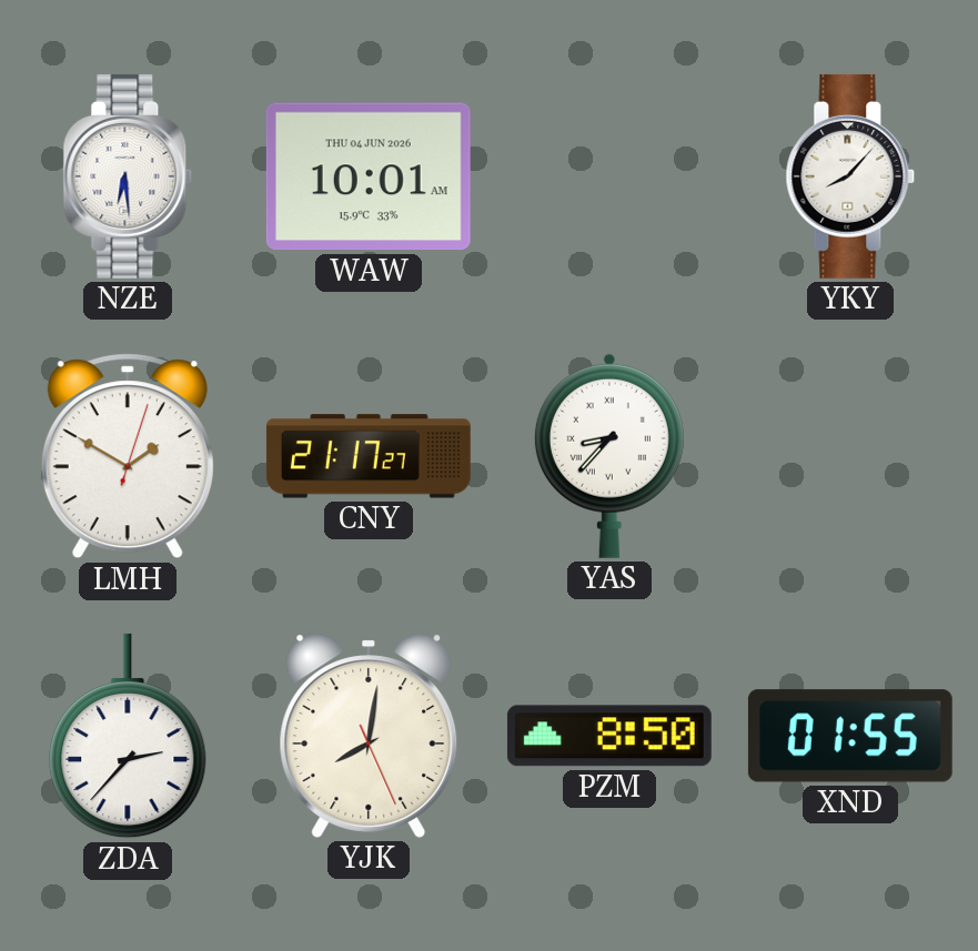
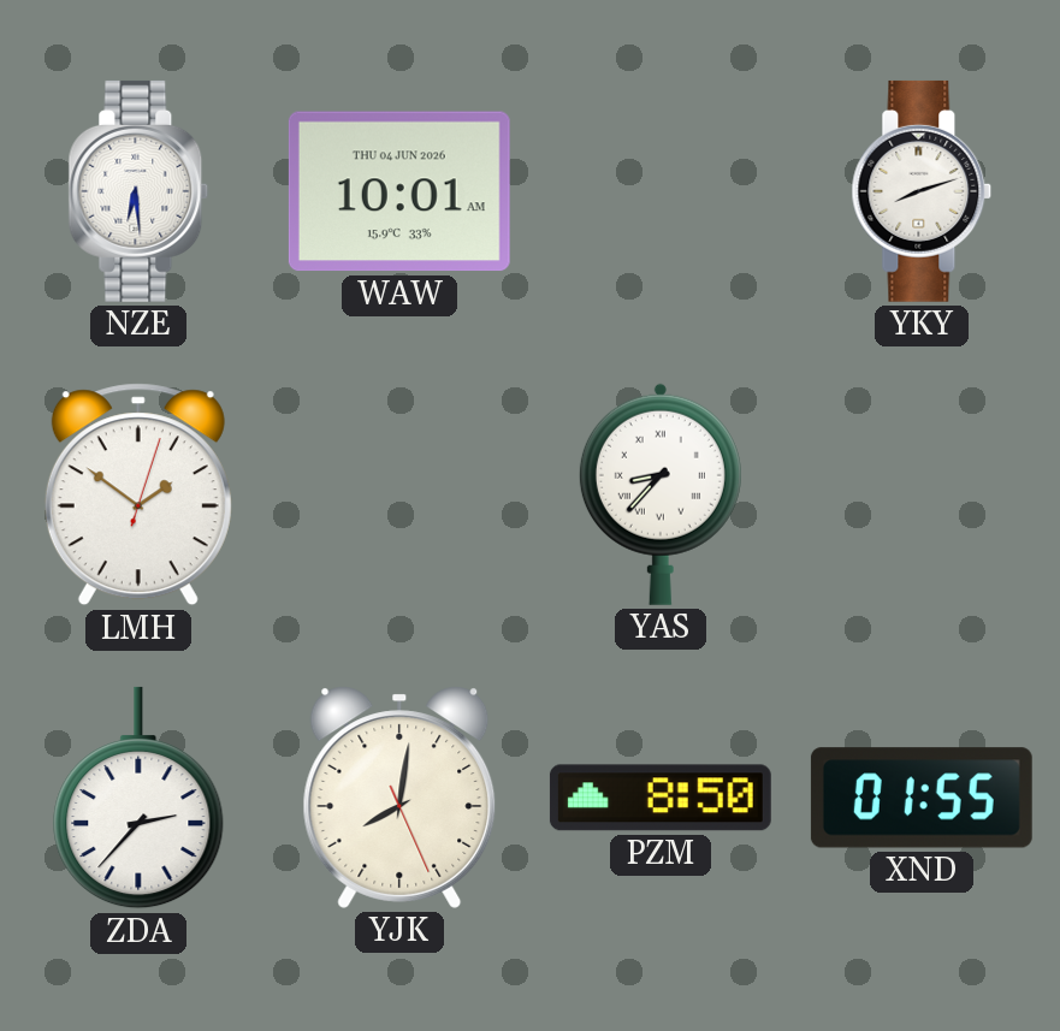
YKY: 8:07 -> 8:12 (922, 191)
LMH: 1:50 -> 1:51 (138, 494)
CNY: 21:17 -> none (369, 456)
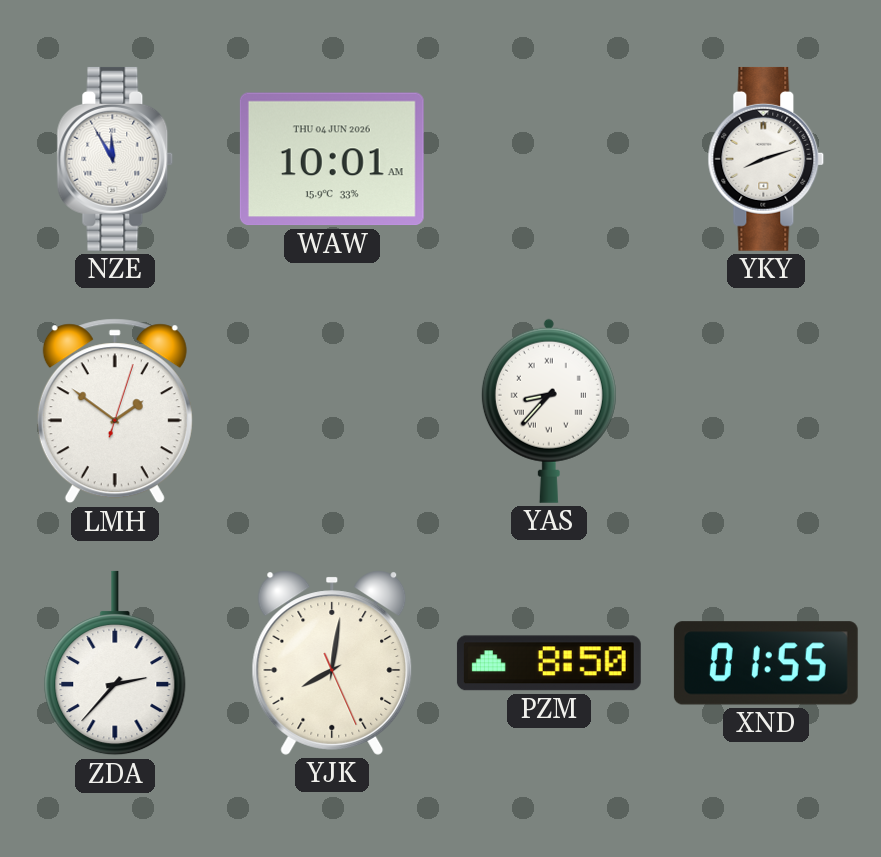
NZE: 6:29 -> 11:55 (115, 159)
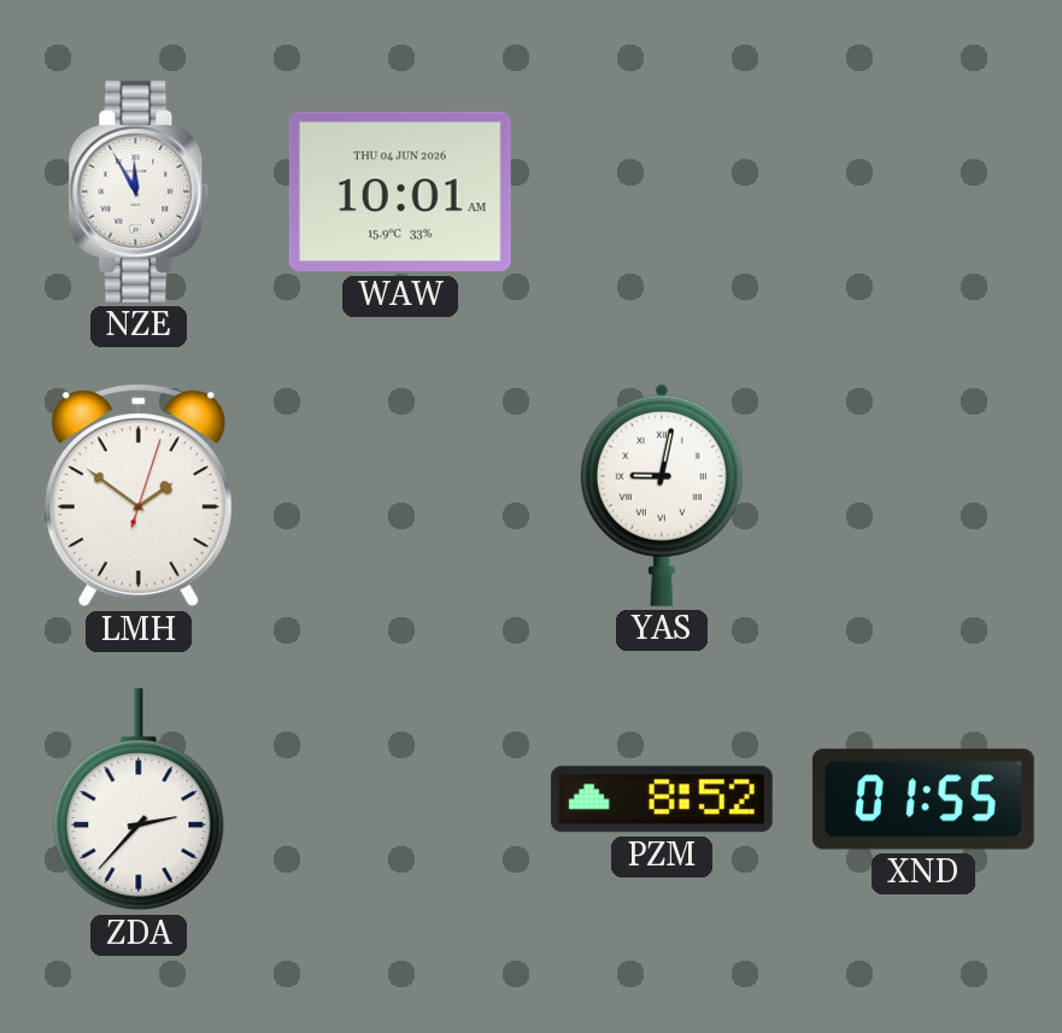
YKY: 8:12 -> none (766, 159)
YAS: 8:37 -> 9:02 (662, 495)
YJK: 8:01 -> none (332, 663)
PZM: 8:50 -> 8:52 (662, 799)
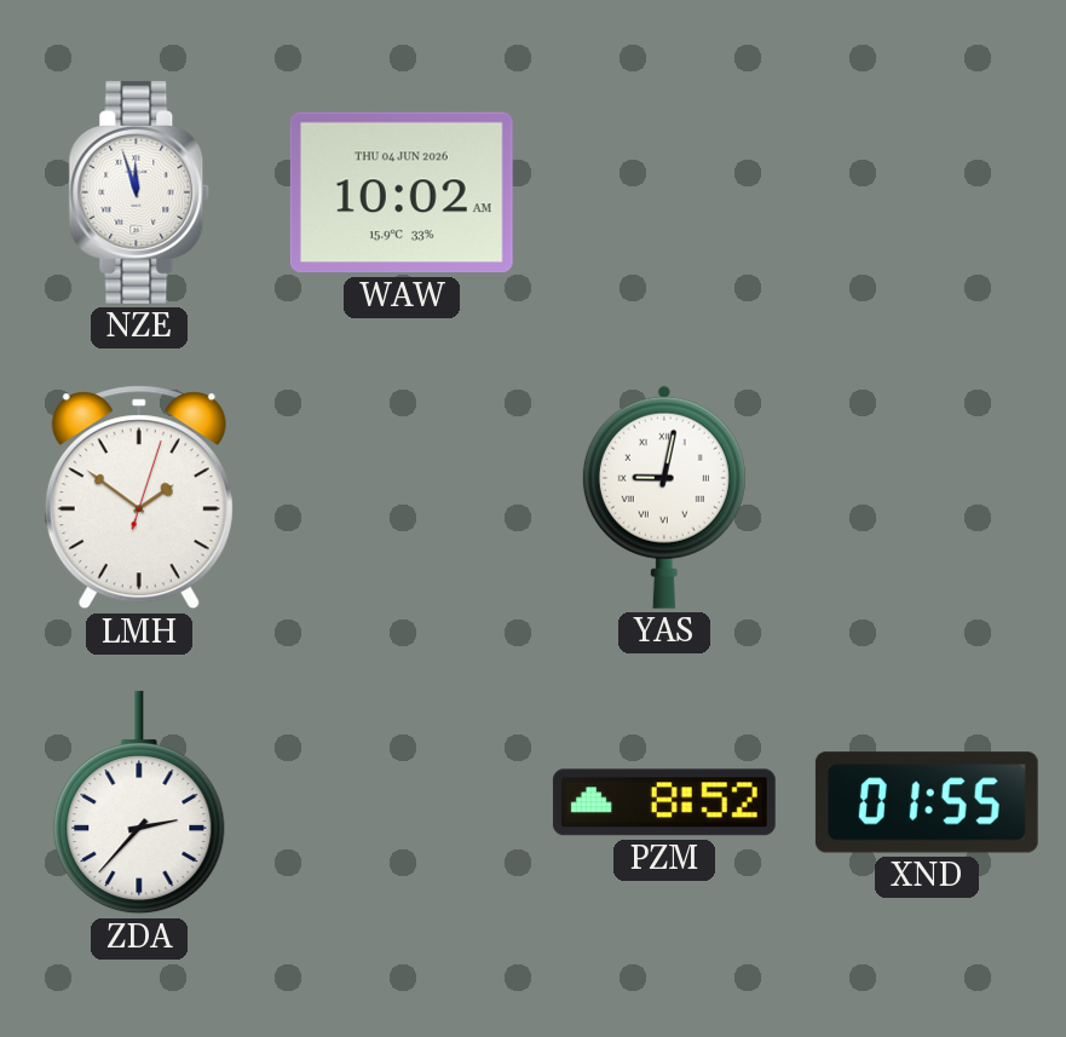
NZE: 11:55 -> 11:57 (139, 192)
WAW: 10:01 -> 10:02 (402, 192)
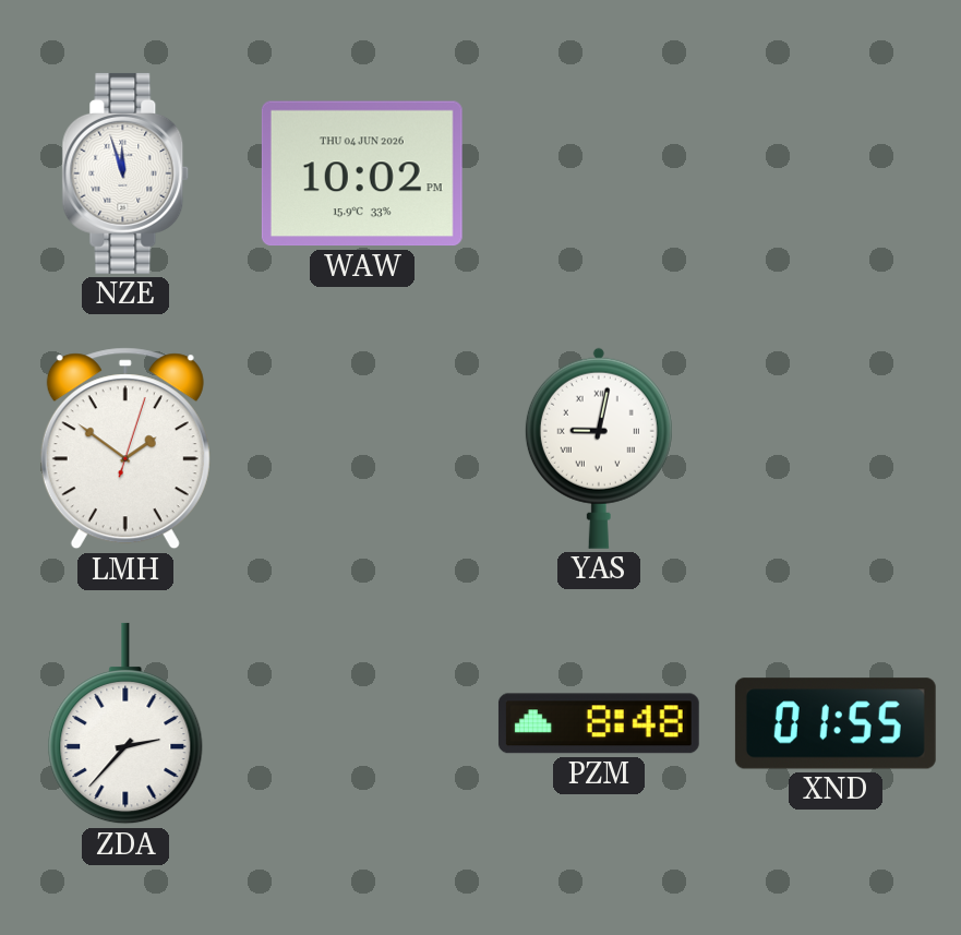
WAW: 10:02 AM -> 10:02 PM (362, 173)
PZM: 8:52 -> 8:48 (599, 723)
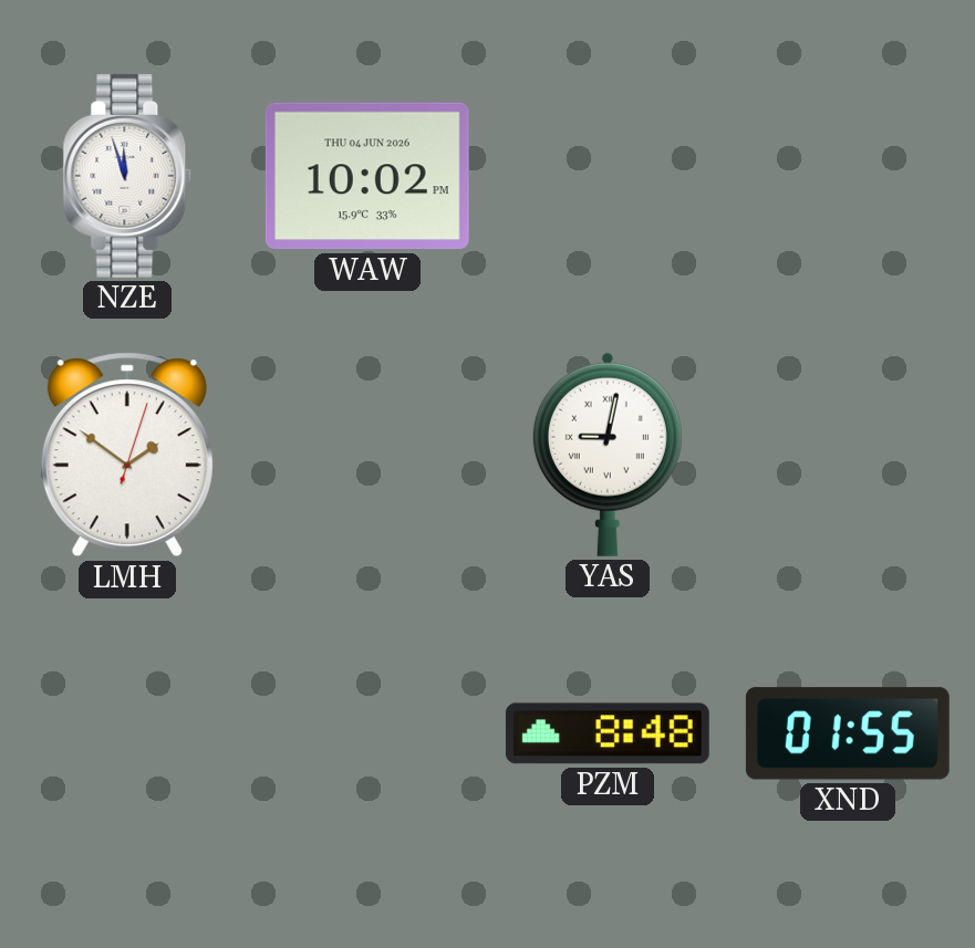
ZDA: 2:37 -> none (125, 723)
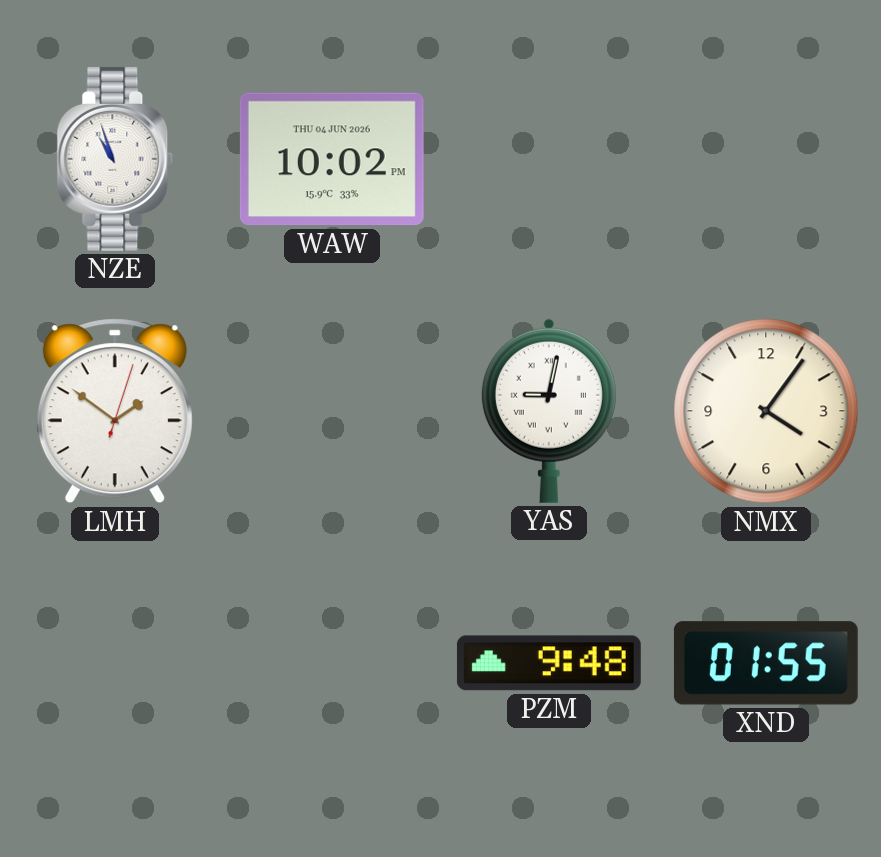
NZE: 11:57 -> 10:57 (115, 159)
NMX: none -> 4:06 (766, 411)
PZM: 8:48 -> 9:48 (549, 663)
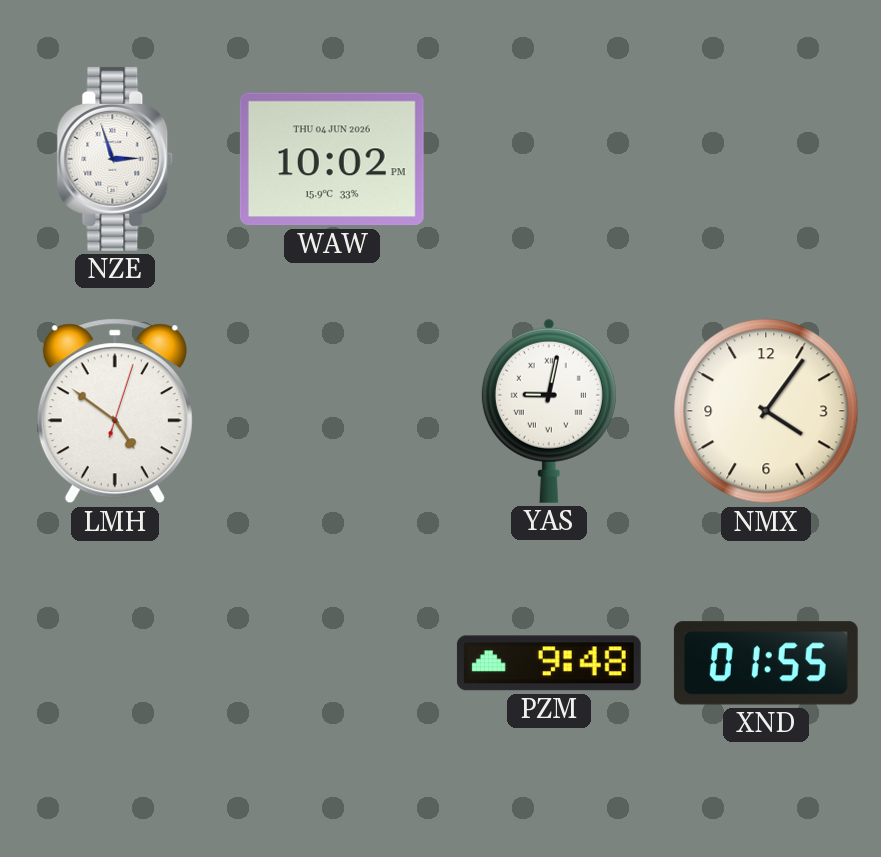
NZE: 10:57 -> 2:57 (115, 159)
LMH: 1:51 -> 4:51 (115, 411)
